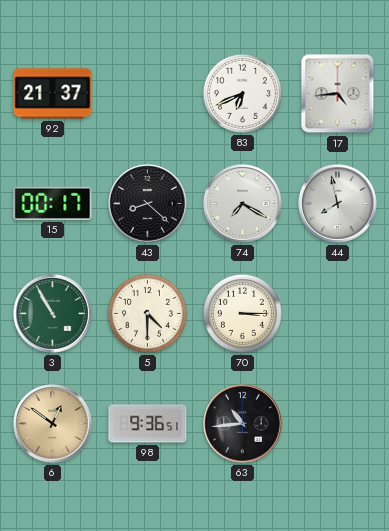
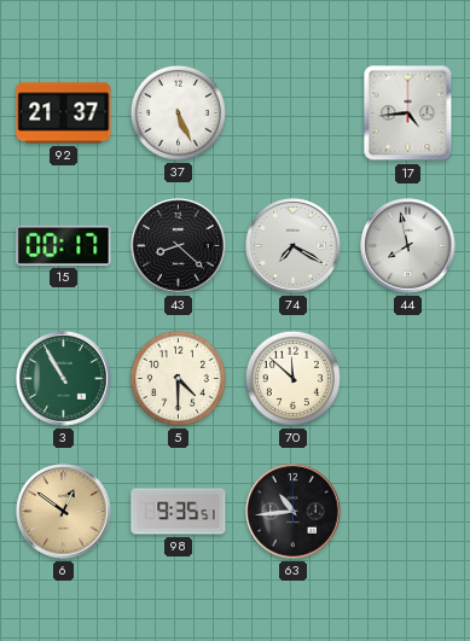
37: none -> 5:26 (178, 112)
83: 6:41 -> none (242, 93)
70: 3:15 -> 11:52 (292, 378)
98: 9:36 -> 9:35 (179, 512)
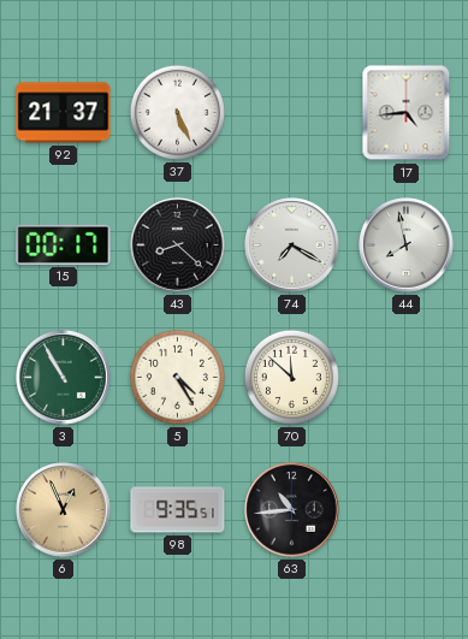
5: 4:30 -> 4:25 (177, 377)
6: 12:51 -> 12:56 (64, 510)
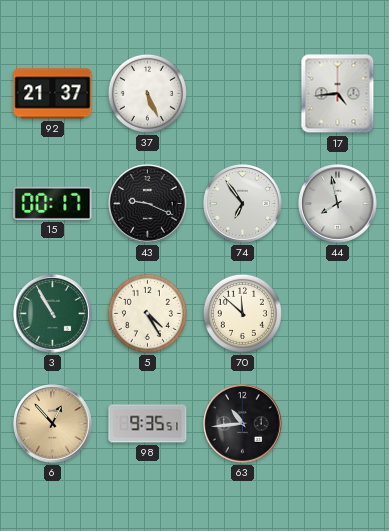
43: 8:22 -> 9:19 (148, 204)
74: 7:20 -> 6:54 (243, 204)
6: 12:56 -> 12:53 (53, 424)
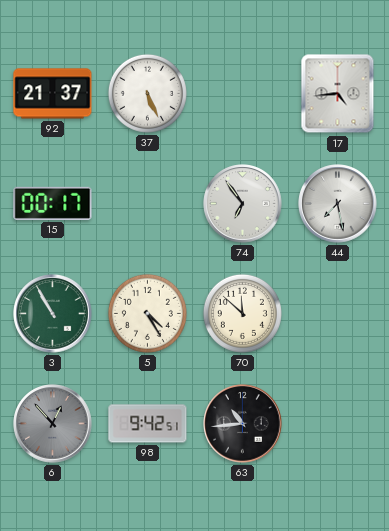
43: 9:19 -> none (148, 204)
44: 7:58 -> 7:28 (338, 204)
6 dial: champagne -> grey (53, 424)
98: 9:35 -> 9:42 (148, 424)
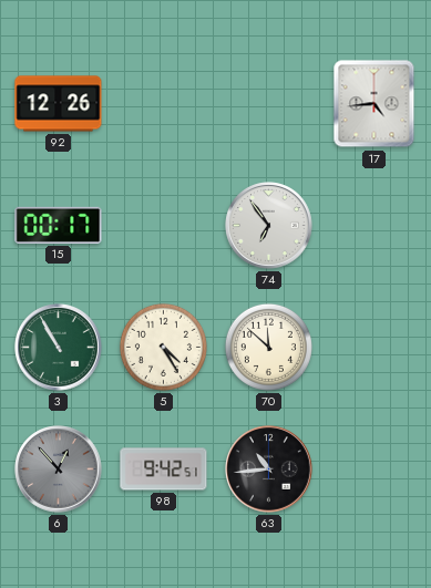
92: 21:37 -> 12:26 (59, 104)
37: 5:26 -> none (147, 93)
44: 7:28 -> none (338, 204)
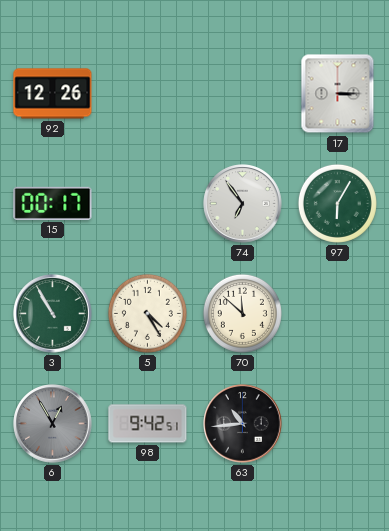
17: 4:44 -> 3:15 (338, 94)
97: none -> 6:05 (337, 203)
6: 12:53 -> 12:55 (53, 424)
